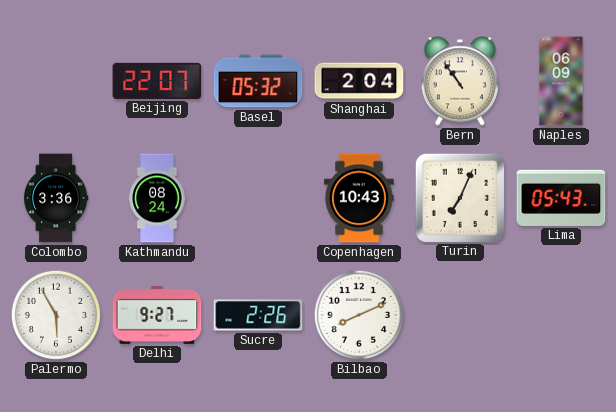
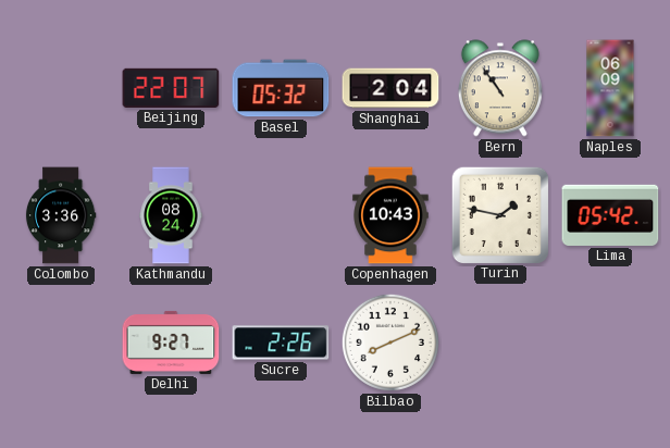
Turin: 7:04 -> 1:47 (499, 214)
Lima: 05:43 -> 05:42 (610, 215)
Palermo: 5:55 -> none (56, 315)
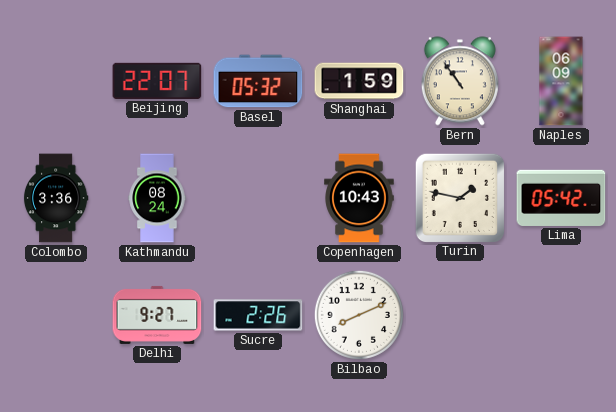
Shanghai: 2:04 -> 1:59 (359, 81)
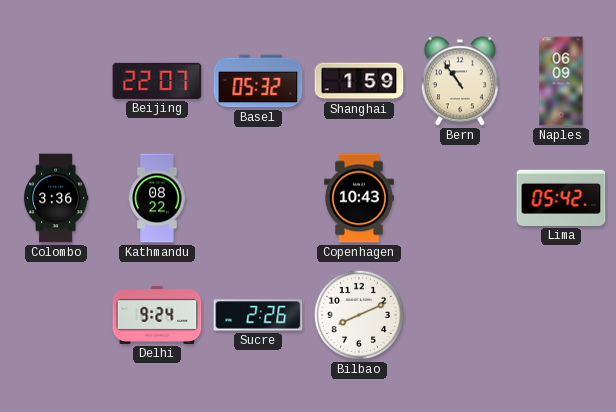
Kathmandu: 08:24 -> 08:22 (157, 198)
Turin: 1:47 -> none (459, 197)
Delhi: 9:27 -> 9:24 (157, 315)
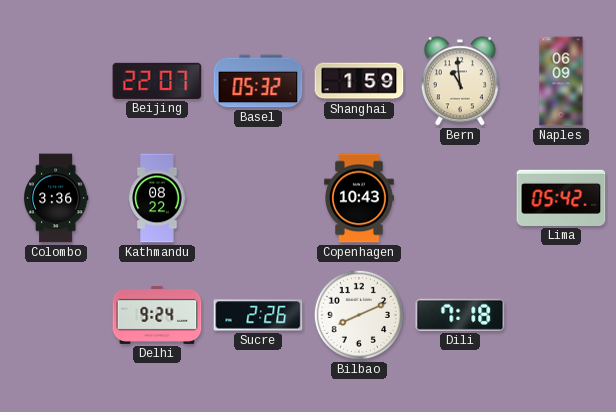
Bern: 10:54 -> 10:59 (460, 81)
Dili: none -> 7:18 (460, 315)
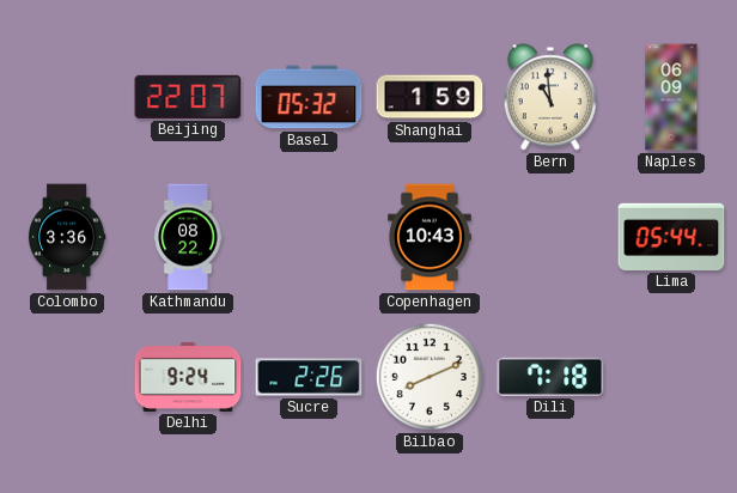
Lima: 05:42 -> 05:44 (671, 237)
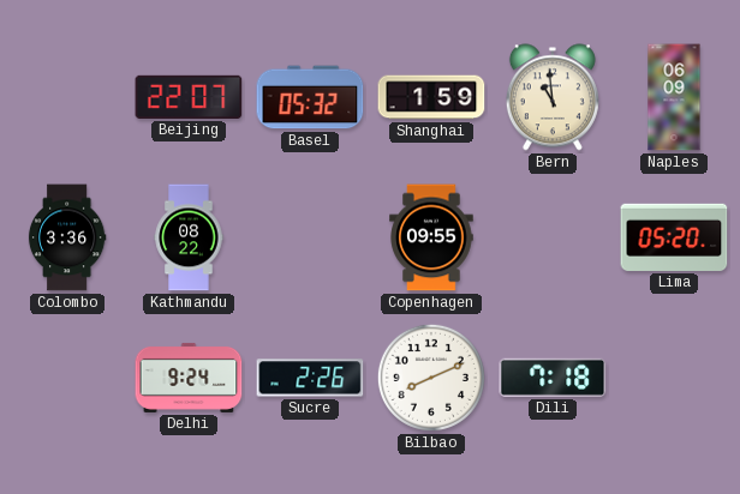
Copenhagen: 10:43 -> 09:55 (431, 237)
Lima: 05:44 -> 05:20 (674, 237)
